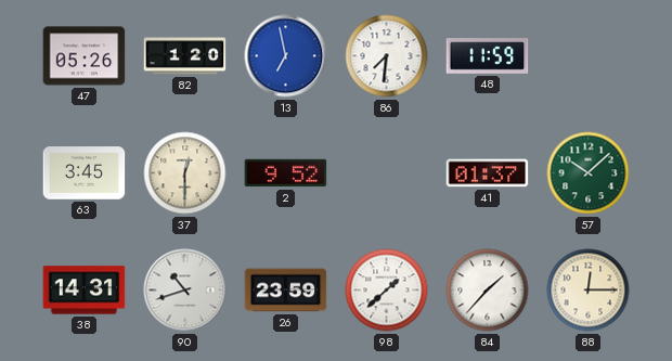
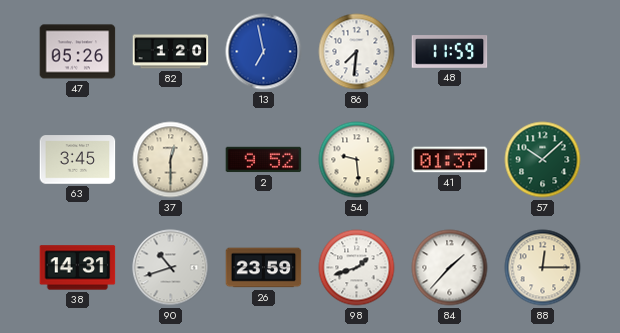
54: none -> 9:29 (357, 160)
98: 1:38 -> 1:42 (357, 268)
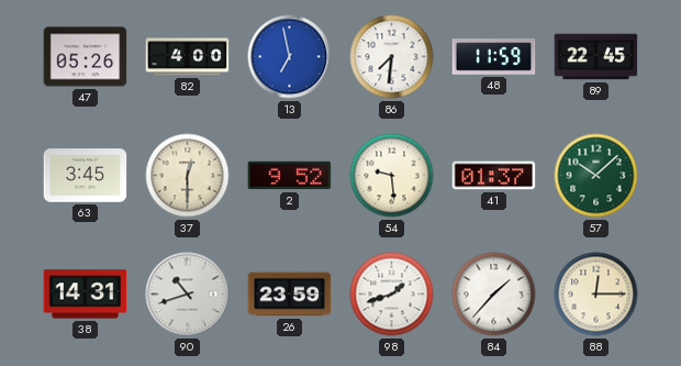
82: 1:20 -> 4:00 (188, 57)
89: none -> 22:45 (596, 57)
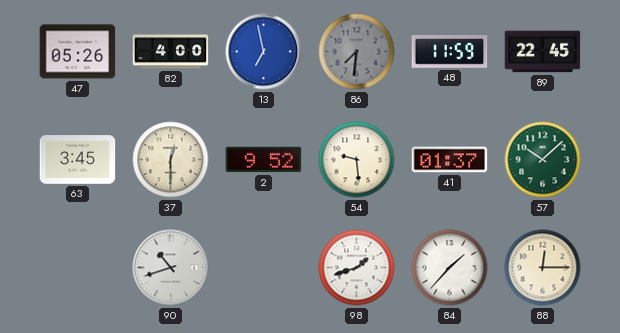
86 dial: white -> grey (357, 52)
38: 14:31 -> none (86, 295)
26: 23:59 -> none (290, 295)
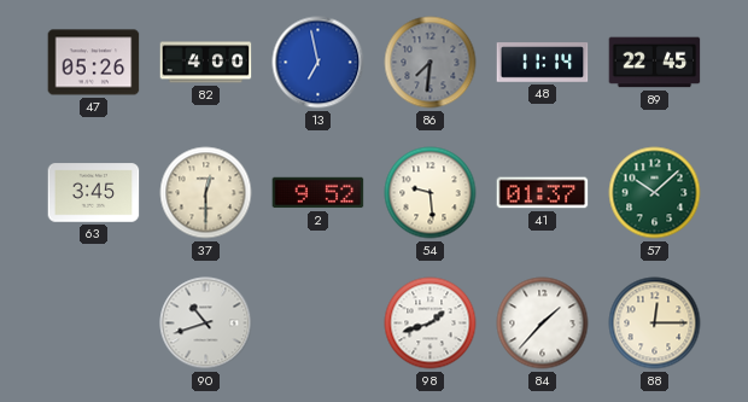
48: 11:59 -> 11:14 (543, 63)
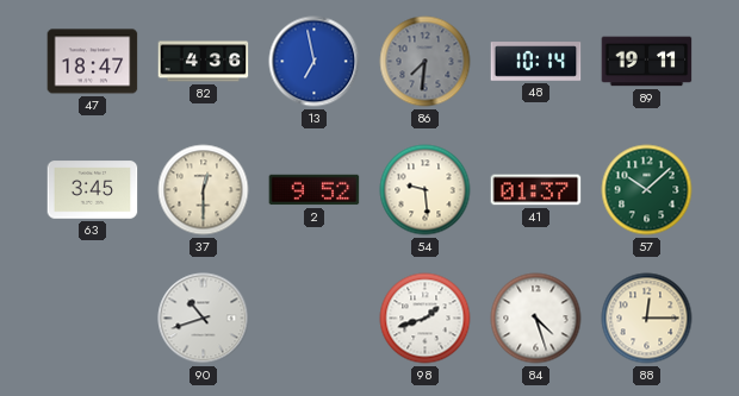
47: 05:26 -> 18:47 (93, 62)
82: 4:00 -> 4:36 (204, 62)
48: 11:14 -> 10:14 (536, 62)
89: 22:45 -> 19:11 (647, 62)
84: 1:37 -> 4:27 (536, 319)
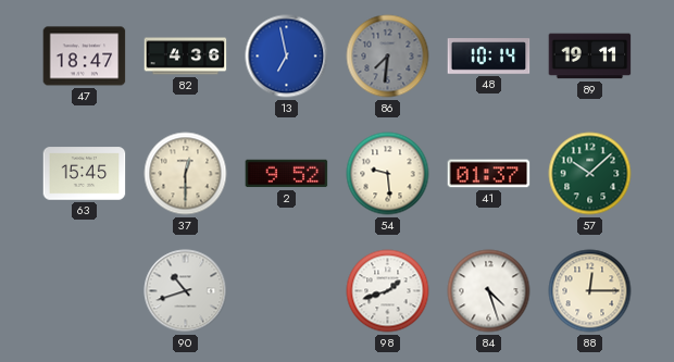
63: 3:45 -> 15:45 (85, 174)
